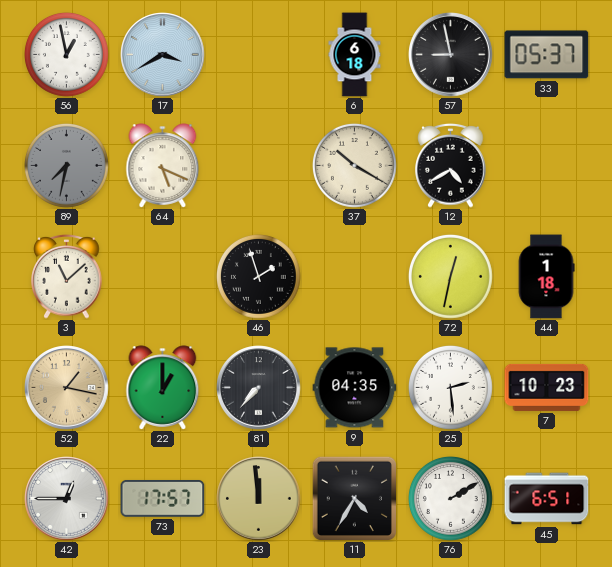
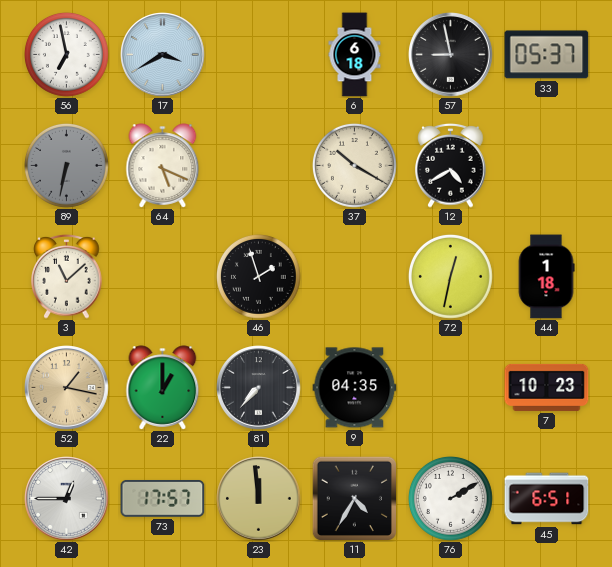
56: 12:58 -> 6:58 (66, 54)
89: 7:32 -> 6:32 (66, 165)
25: 2:29 -> none (450, 387)
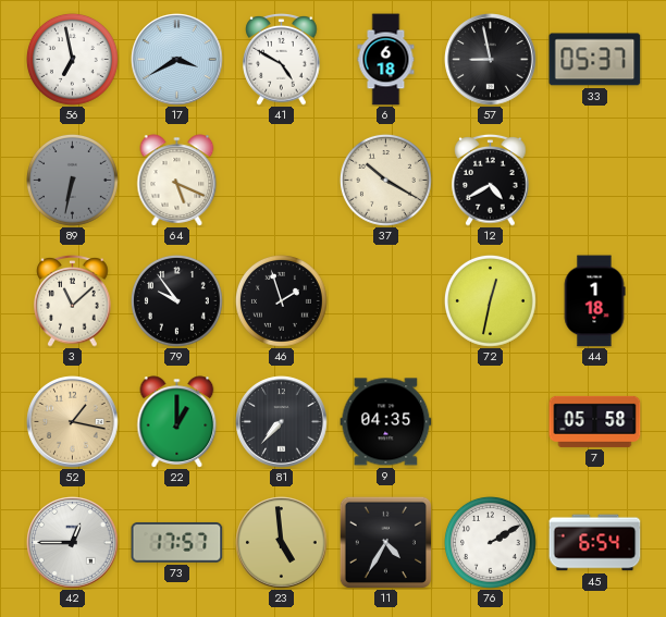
41: none -> 4:50 (282, 60)
79: none -> 9:54 (176, 300)
7: 10:23 -> 05:58 (595, 421)
23: 11:59 -> 4:59 (282, 543)
45: 6:51 -> 6:54 (595, 543)
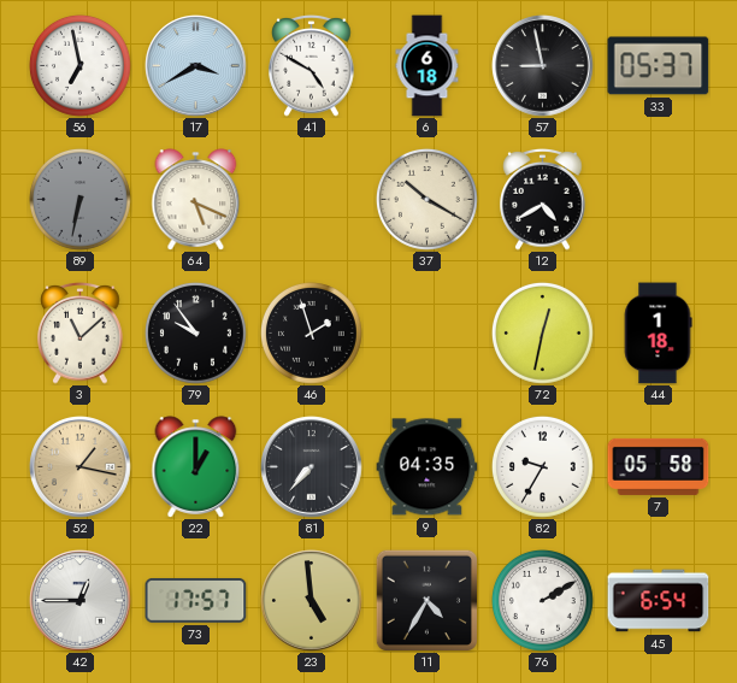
82: none -> 9:35 (542, 466)
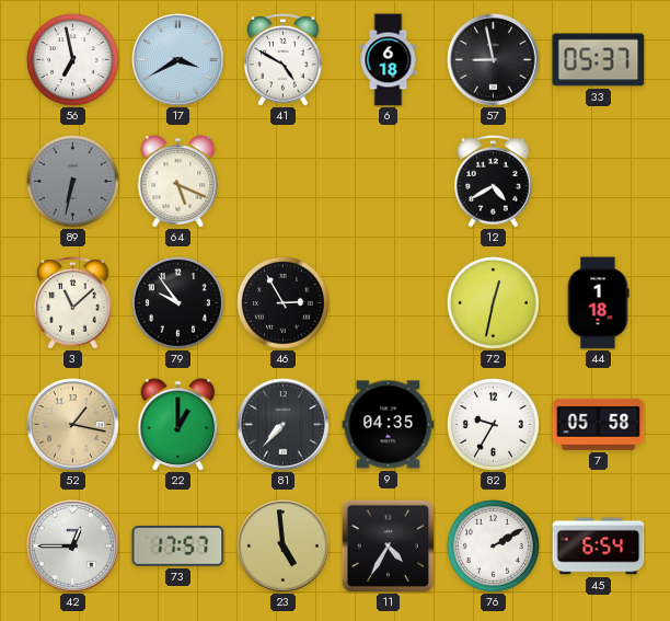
37: 10:20 -> none (426, 199)
46: 1:57 -> 2:55 (282, 302)
